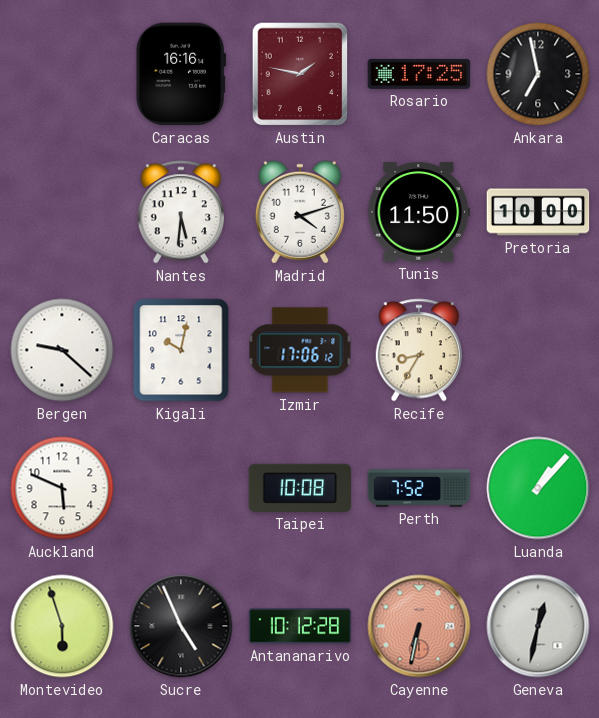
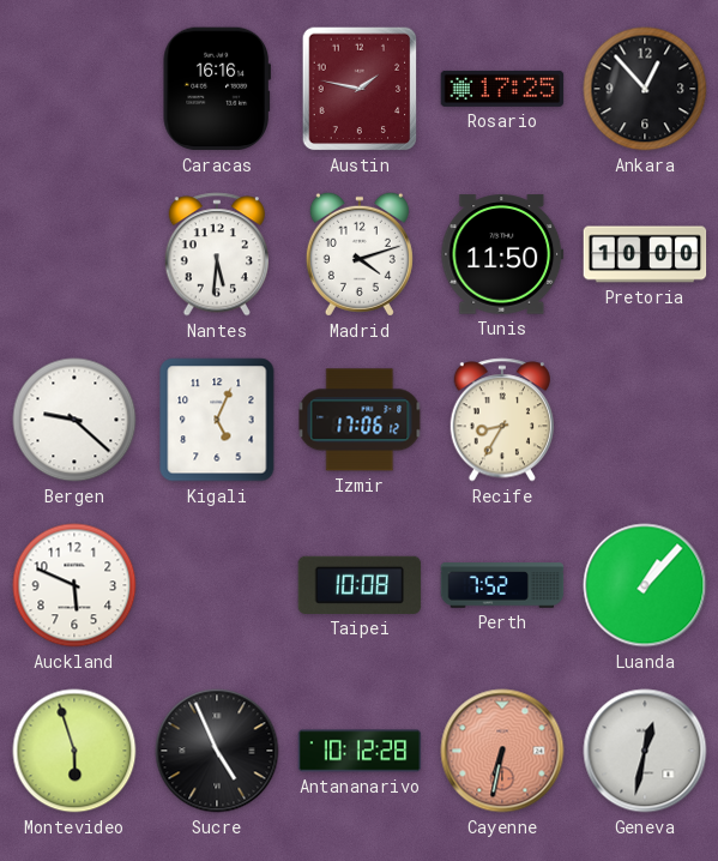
Ankara: 6:58 -> 12:53 (645, 89)
Kigali: 10:02 -> 5:04 (217, 420)
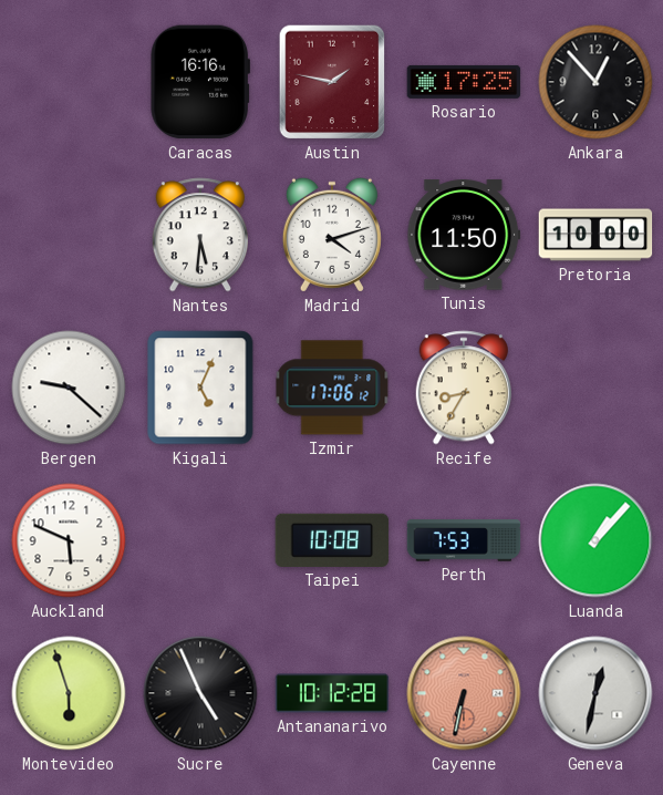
Perth: 7:52 -> 7:53 (464, 540)
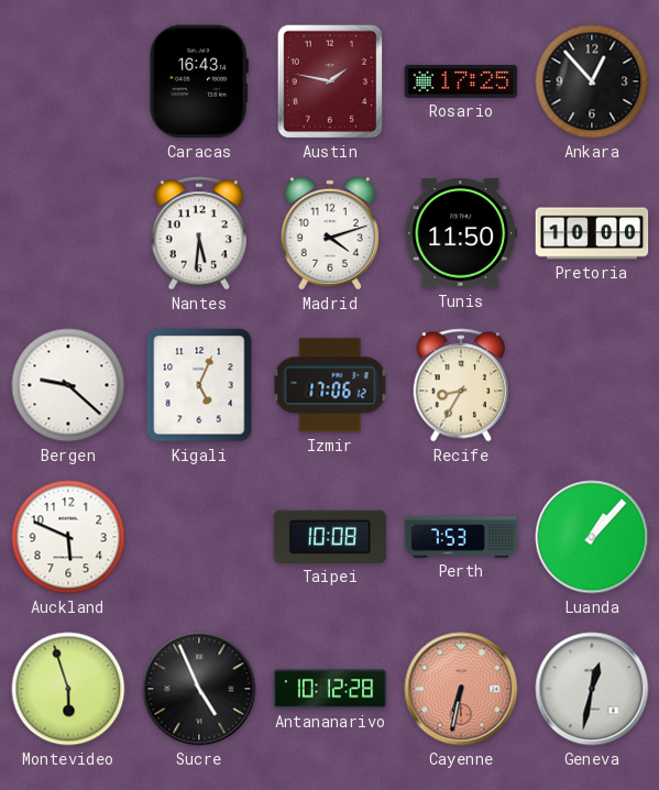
Caracas: 16:16 -> 16:43 (199, 81)
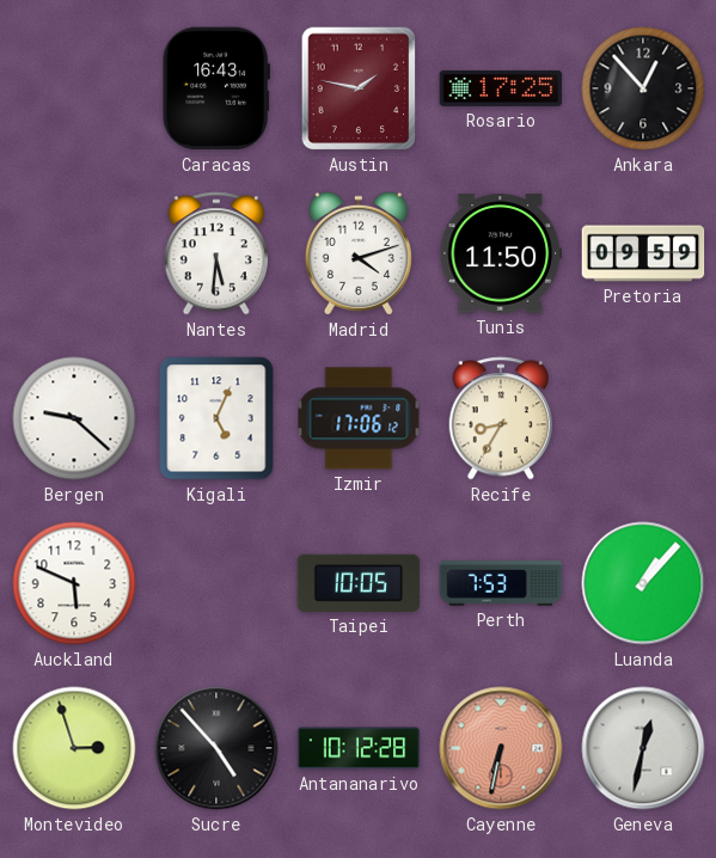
Pretoria: 10:00 -> 09:59 (643, 253)
Taipei: 10:08 -> 10:05 (359, 583)
Montevideo: 5:57 -> 2:57 (74, 748)
Sucre: 4:56 -> 4:53 (216, 748)
